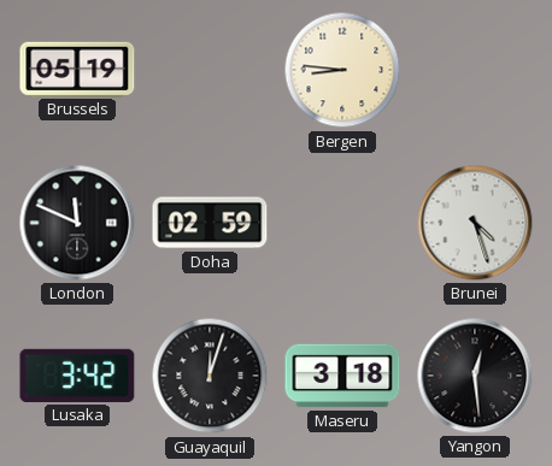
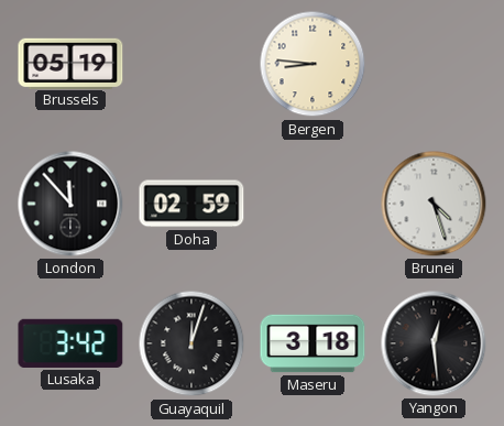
London: 11:49 -> 11:53 (70, 204)
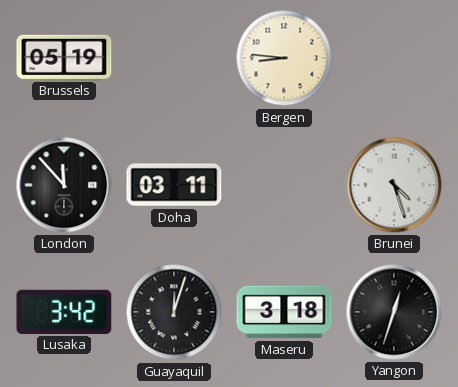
Doha: 02:59 -> 03:11 (174, 185)
Yangon: 12:29 -> 12:33 (394, 312)
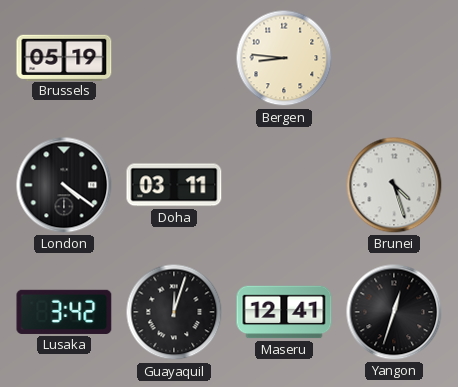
London: 11:53 -> 4:21 (64, 185)
Maseru: 3:18 -> 12:41 (284, 312)
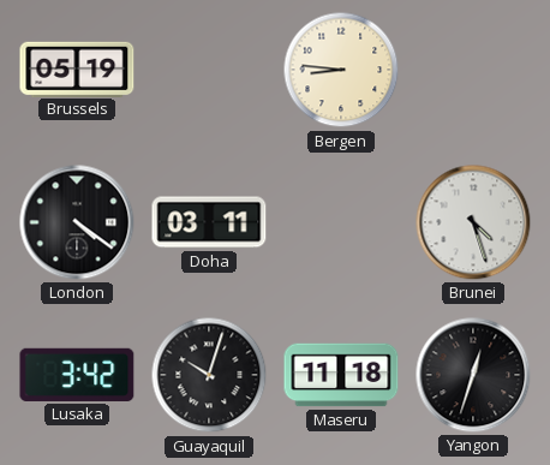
Guayaquil: 12:03 -> 10:03 (209, 375)
Maseru: 12:41 -> 11:18 (341, 375)
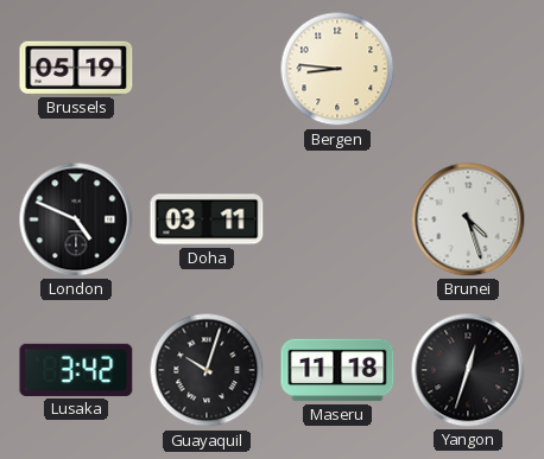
London: 4:21 -> 4:49 (76, 219)
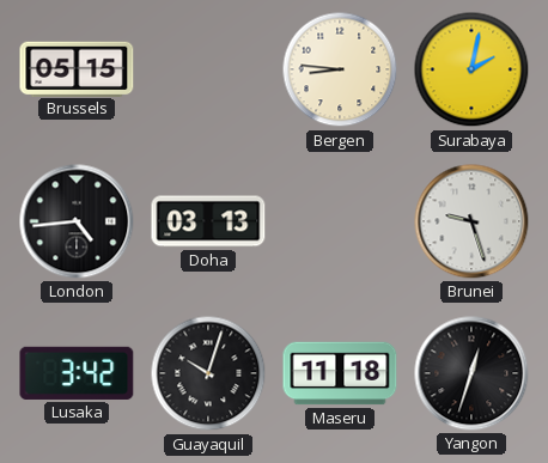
Brussels: 05:19 -> 05:15 (77, 68)
Surabaya: none -> 2:02 (471, 69)
London: 4:49 -> 4:44 (77, 221)
Doha: 03:11 -> 03:13 (208, 221)
Brunei: 4:27 -> 9:27 (471, 221)
